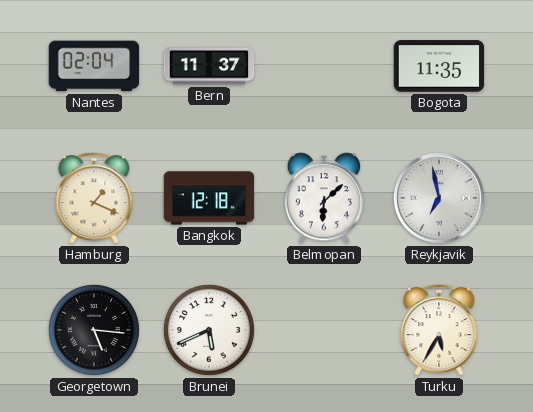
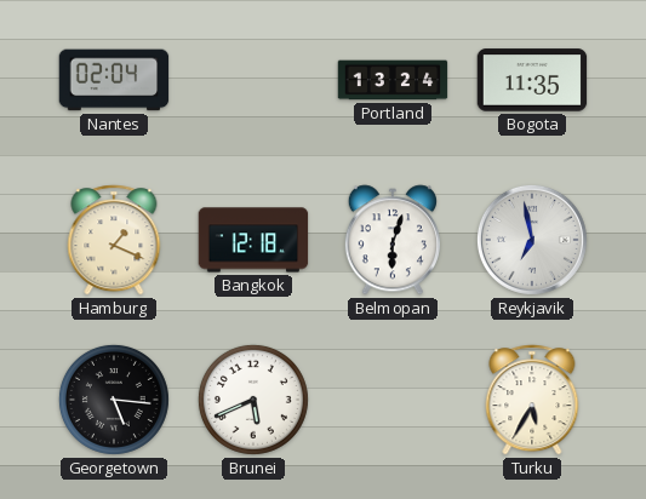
Bern: 11:37 -> none (209, 66)
Portland: none -> 13:24 (393, 80)
Belmopan: 6:08 -> 6:03 (393, 240)
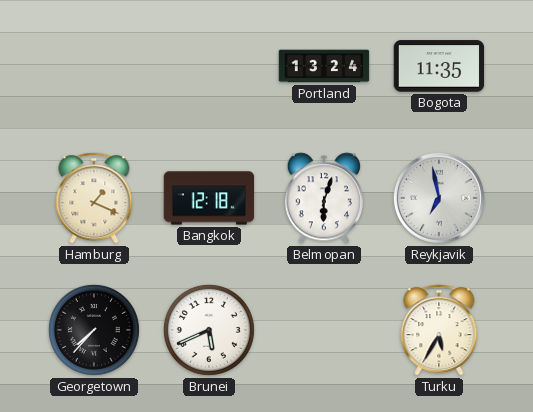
Nantes: 02:04 -> none (114, 80)
Georgetown: 5:16 -> 7:37 (94, 330)
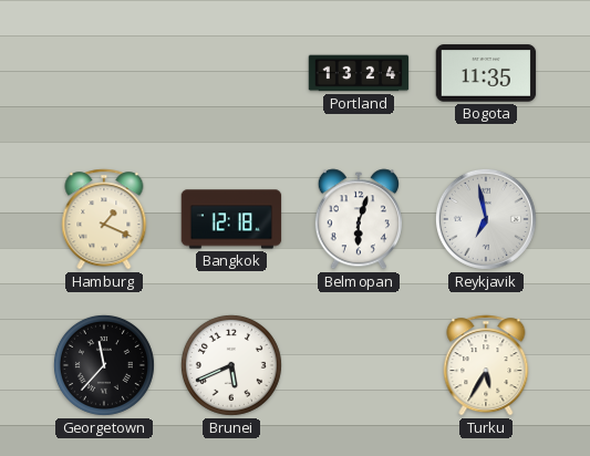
Georgetown: 7:37 -> 11:37 (104, 365)
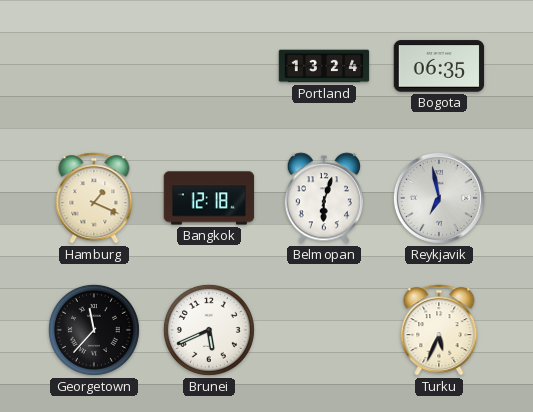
Bogota: 11:35 -> 06:35 (439, 66)
Turku: 5:35 -> 5:34 (439, 330)
